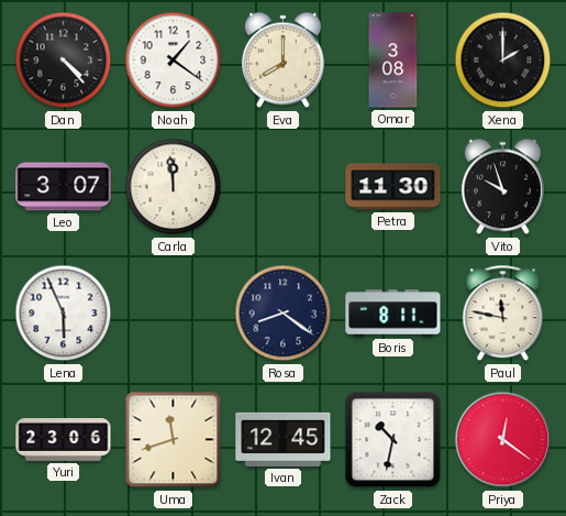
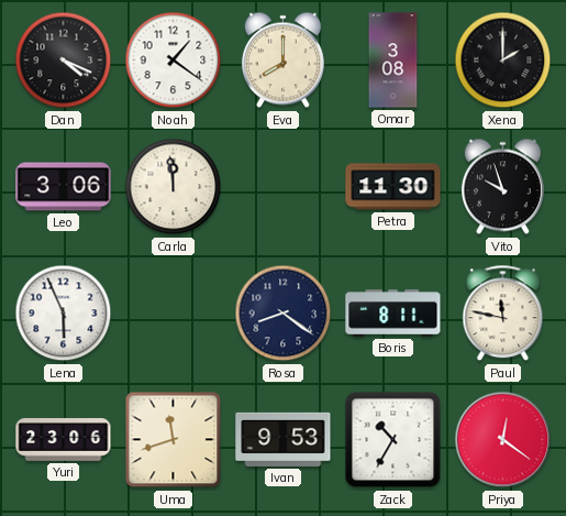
Dan: 4:23 -> 4:19 (64, 61)
Leo: 3:07 -> 3:06 (64, 187)
Ivan: 12:45 -> 9:53 (284, 439)
Zack: 10:32 -> 10:35 (393, 440)
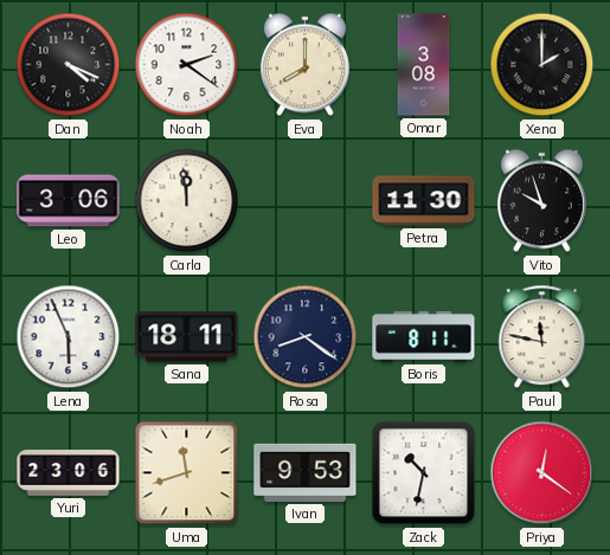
Noah: 1:21 -> 2:21 (187, 65)
Sana: none -> 18:11 (187, 337)
Zack: 10:35 -> 10:32 (424, 473)
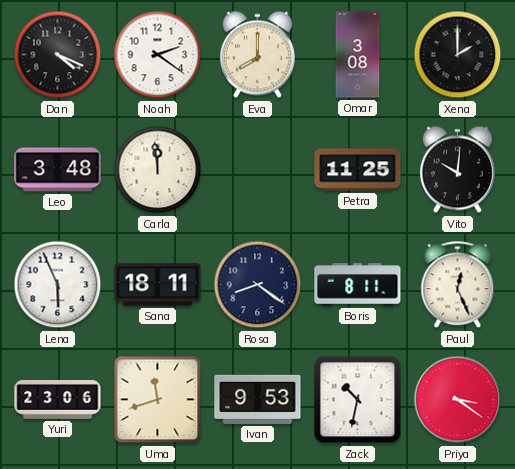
Leo: 3:06 -> 3:48 (58, 170)
Petra: 11:30 -> 11:25 (358, 170)
Vito: 9:57 -> 10:01 (457, 170)
Paul: 11:47 -> 12:26 (458, 285)
Priya: 12:21 -> 3:21 (458, 400)
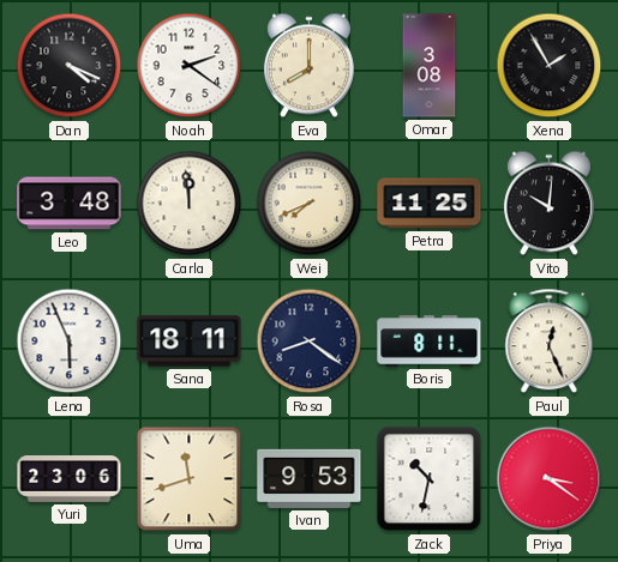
Xena: 2:00 -> 1:55 (550, 66)
Wei: none -> 7:41 (310, 204)
